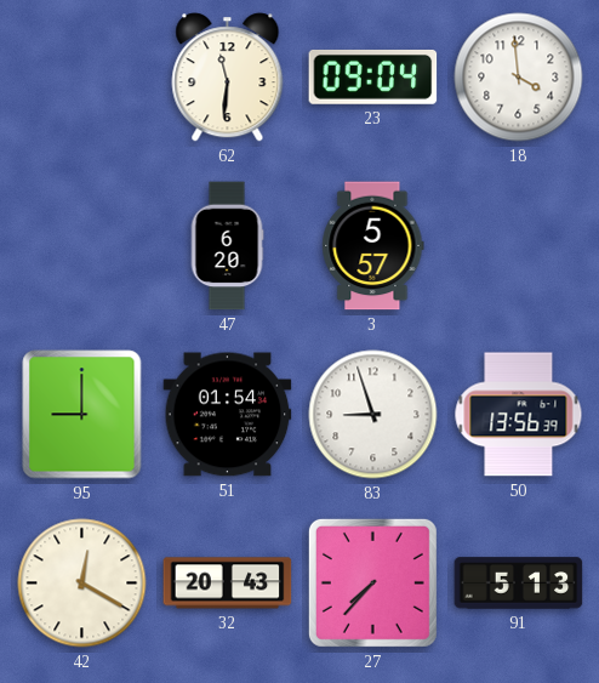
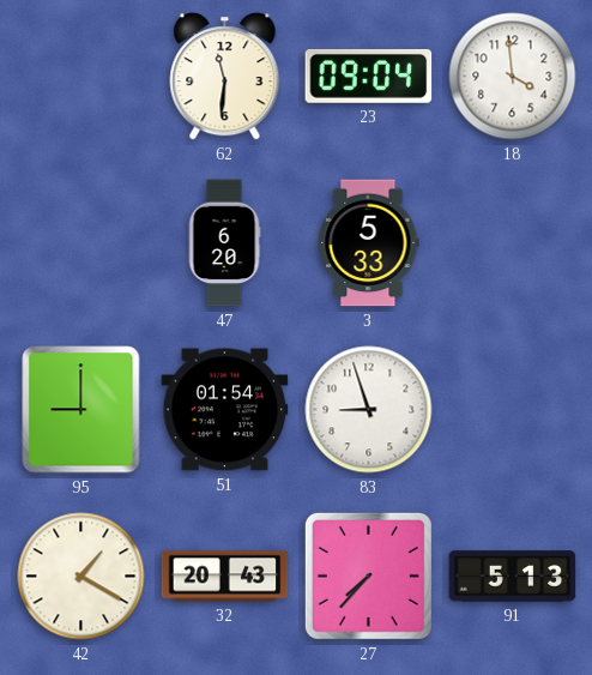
3: 5:57 -> 5:33 (369, 243)
50: 13:56 -> none (519, 415)
42: 12:20 -> 1:20 (81, 577)
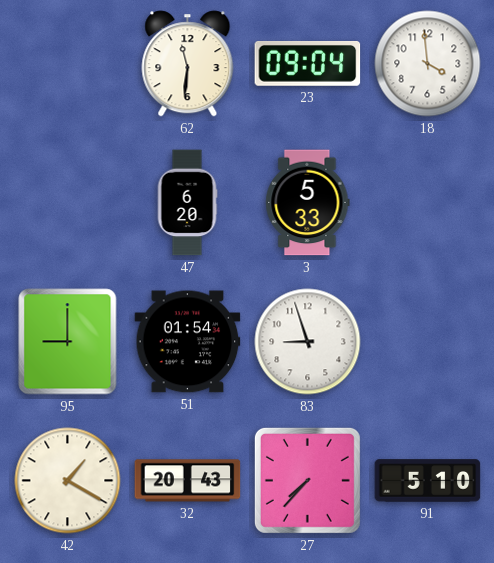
91: 5:13 -> 5:10 (428, 481)
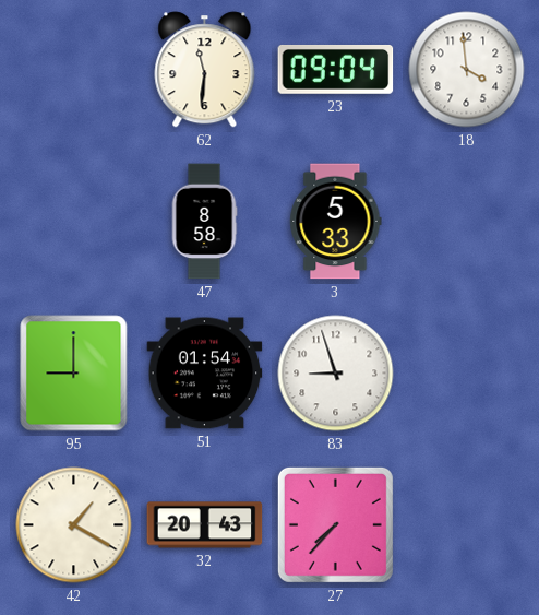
47: 6:20 -> 8:58 (204, 222)
91: 5:10 -> none (428, 481)
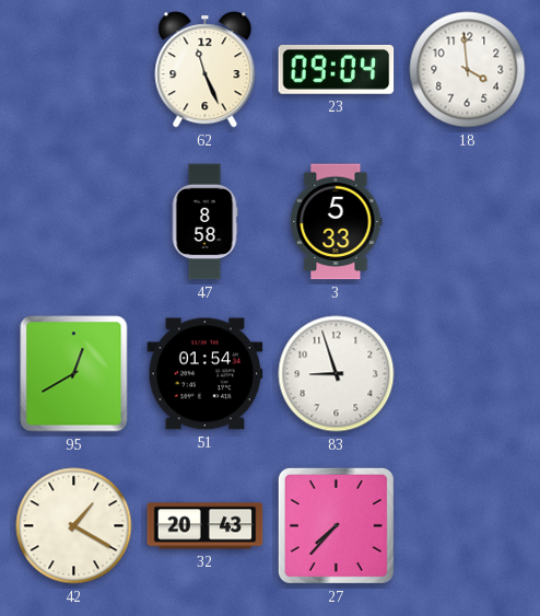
62: 11:31 -> 11:26 (206, 70)
95: 9:00 -> 12:40 (74, 374)
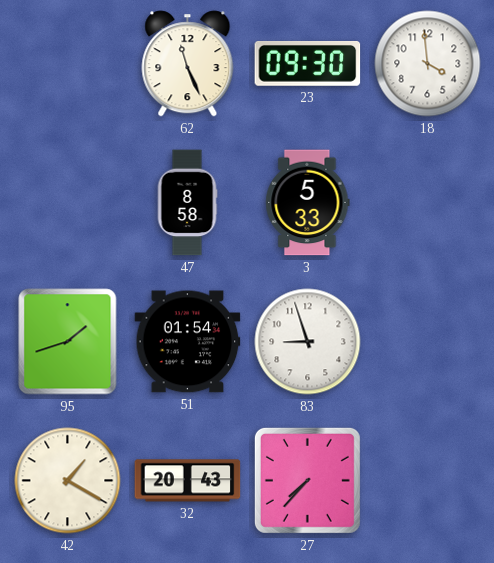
23: 09:04 -> 09:30 (308, 63)
95: 12:40 -> 1:42 (68, 342)
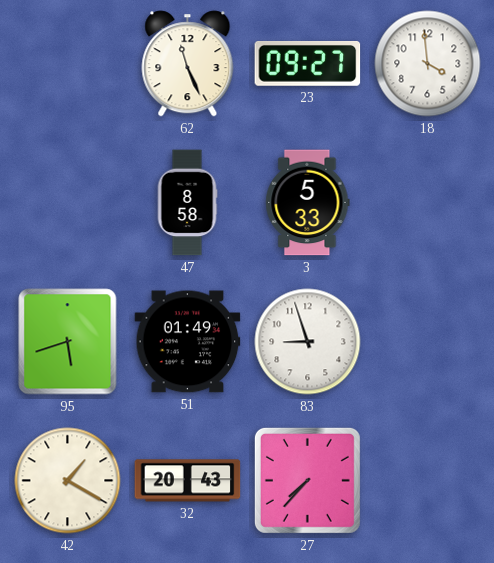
23: 09:30 -> 09:27 (308, 63)
95: 1:42 -> 5:42 (68, 342)
51: 01:54 -> 01:49 (188, 342)
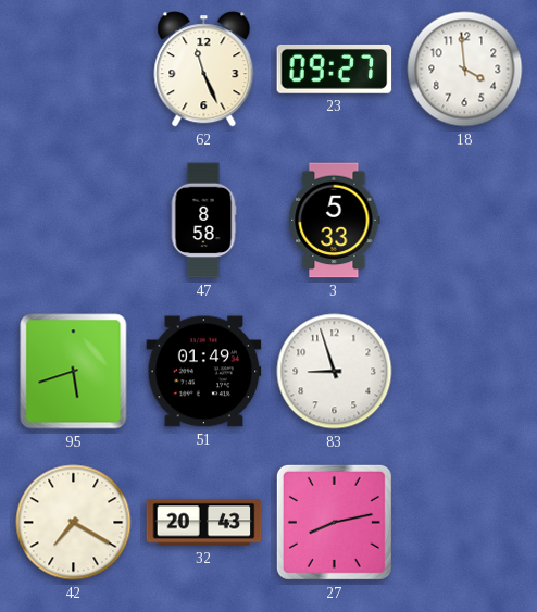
42: 1:20 -> 7:20 (74, 523)
27: 7:37 -> 8:13 (334, 522)
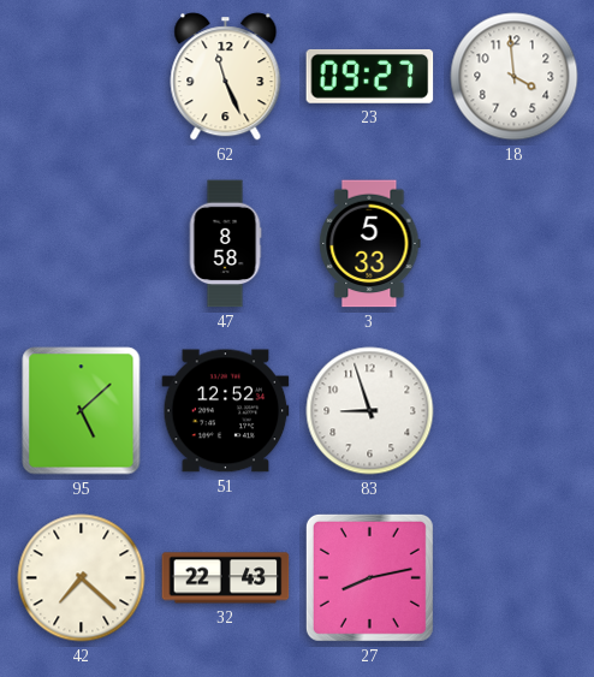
95: 5:42 -> 5:08 (82, 411)
51: 01:49 -> 12:52 (226, 411)
42: 7:20 -> 7:22 (82, 578)
32: 20:43 -> 22:43 (226, 578)
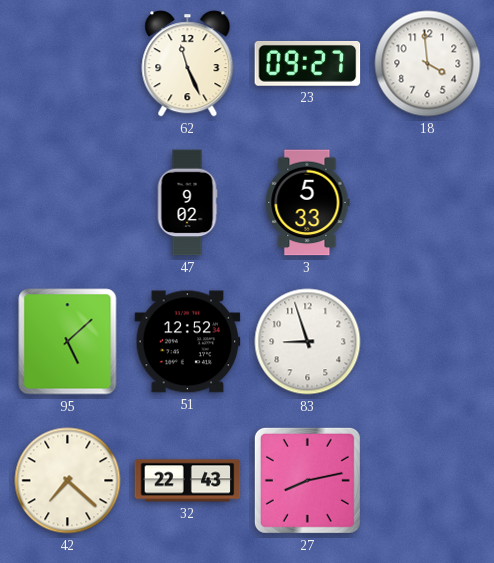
47: 8:58 -> 9:02 (187, 203)
